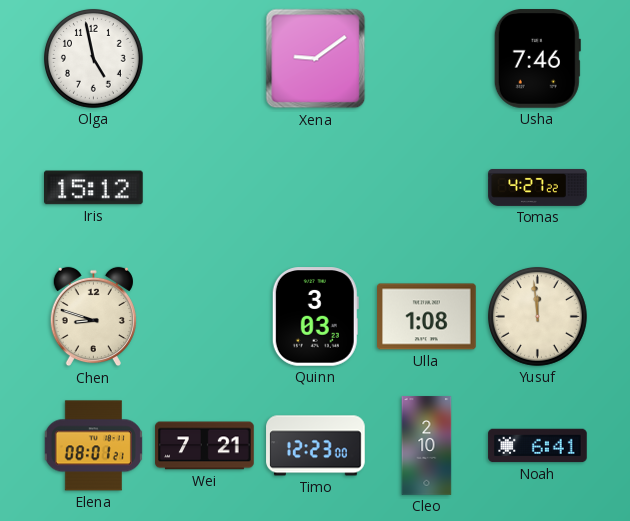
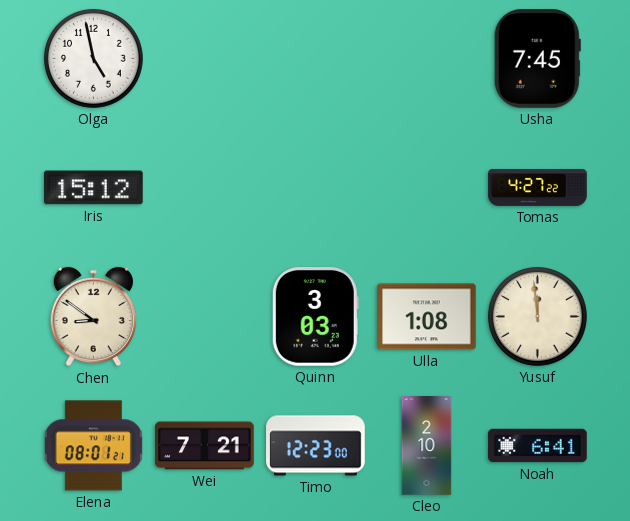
Xena: 9:09 -> none (316, 59)
Usha: 7:46 -> 7:45 (537, 59)
Chen: 8:48 -> 8:51 (93, 317)
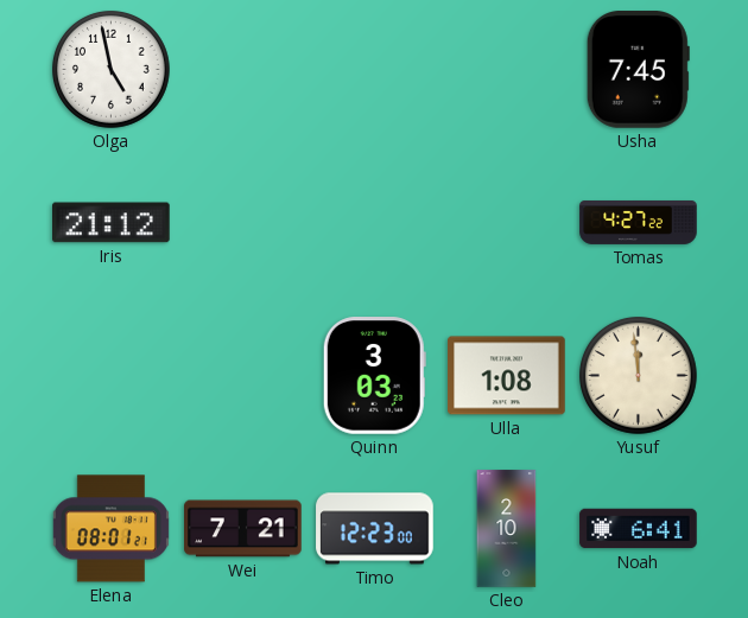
Iris: 15:12 -> 21:12 (112, 223)
Chen: 8:51 -> none (93, 317)
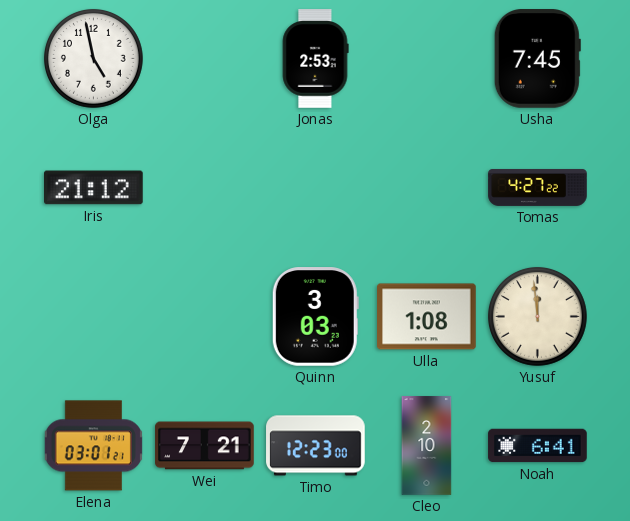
Jonas: none -> 2:53 (315, 59)
Elena: 08:01 -> 03:01 (93, 446)
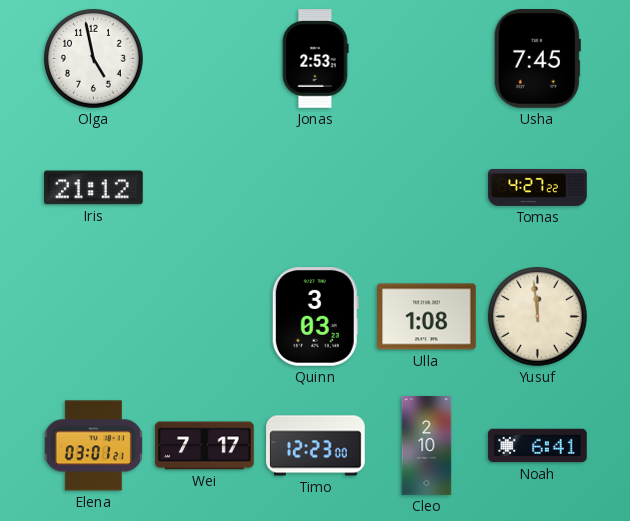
Wei: 7:21 -> 7:17 (205, 446)
